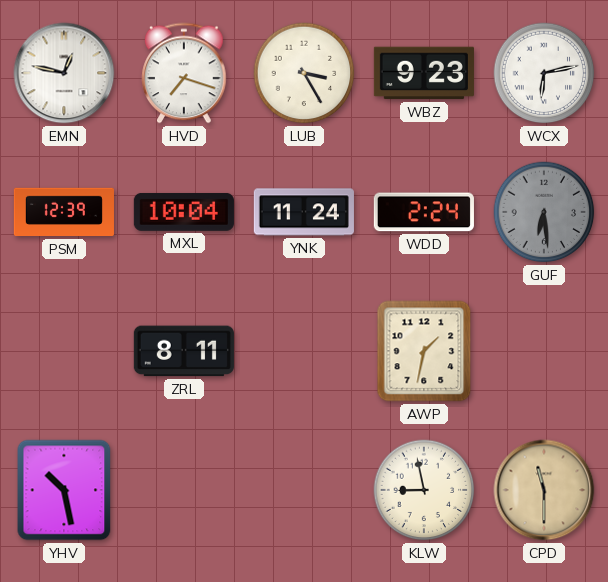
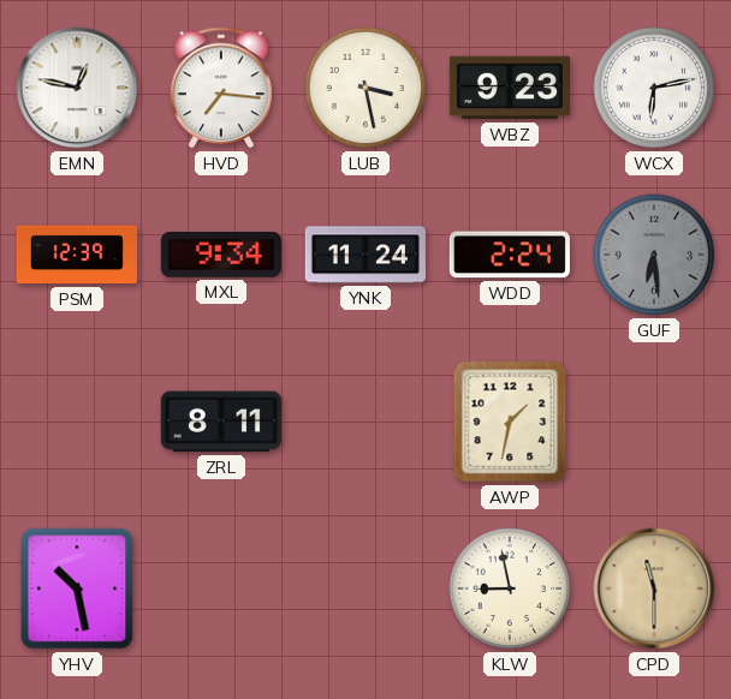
HVD: 7:18 -> 7:16 (221, 88)
LUB: 3:25 -> 3:28 (365, 88)
MXL: 10:04 -> 9:34 (221, 255)
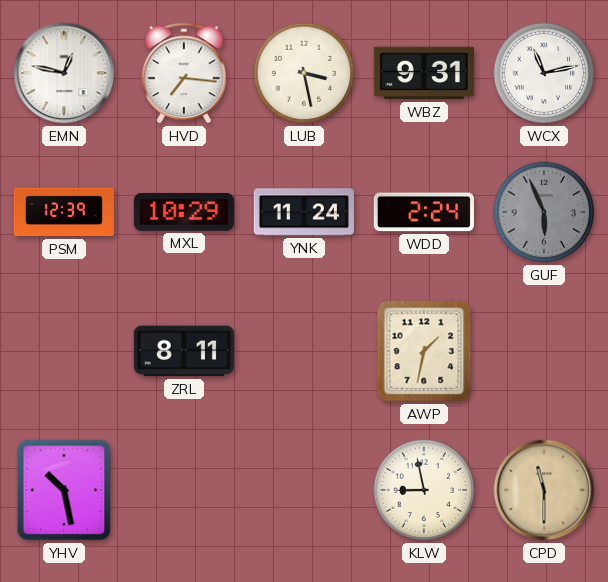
WBZ: 9:23 -> 9:31 (424, 73)
WCX: 6:13 -> 11:13 (544, 73)
MXL: 9:34 -> 10:29 (184, 212)
GUF: 6:29 -> 5:56 (544, 212)
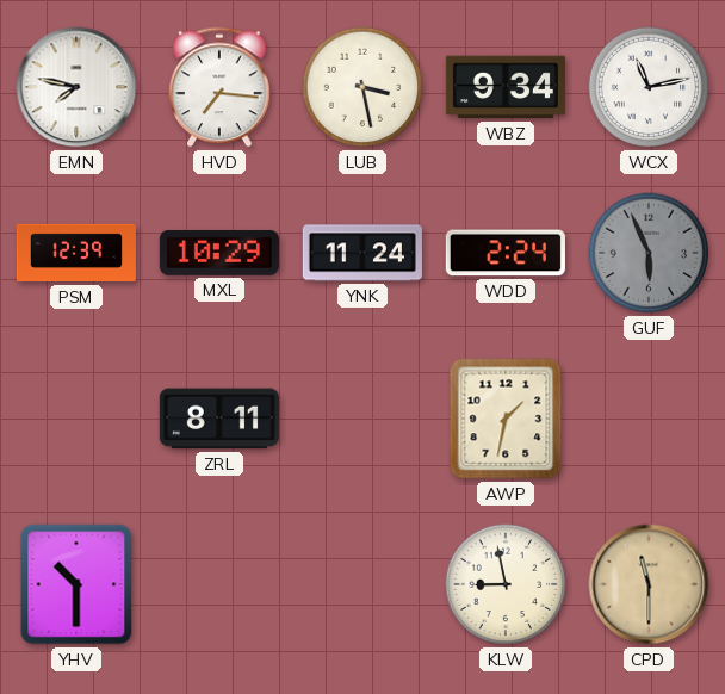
EMN: 12:47 -> 7:47 (76, 87)
WBZ: 9:31 -> 9:34 (506, 87)
YHV: 10:28 -> 10:30 (76, 584)
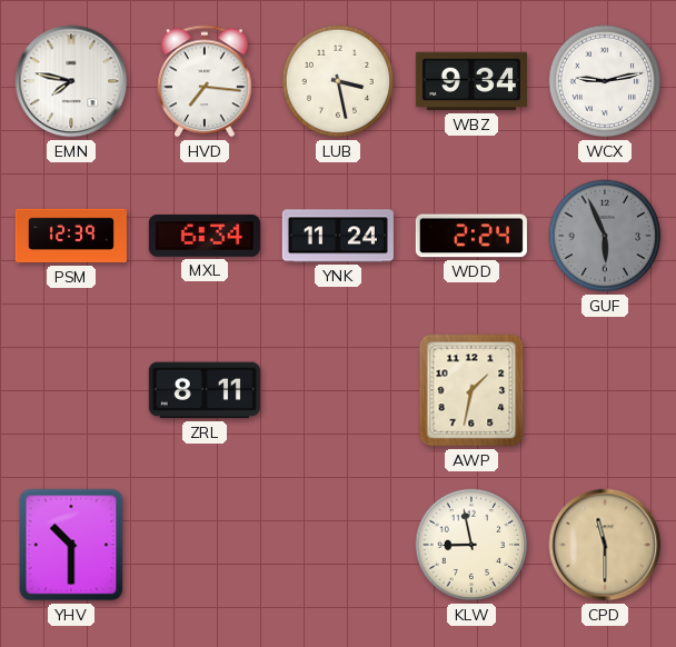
WCX: 11:13 -> 9:13 (605, 81)
MXL: 10:29 -> 6:34 (205, 236)
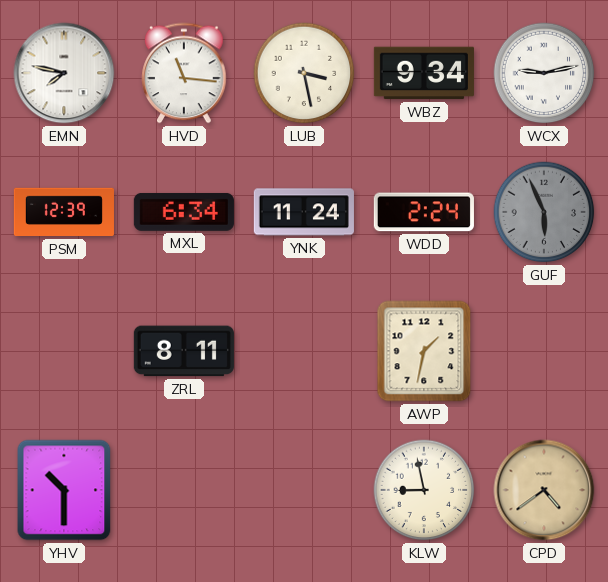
HVD: 7:16 -> 11:16 (184, 73)
CPD: 11:30 -> 4:39 (544, 490)
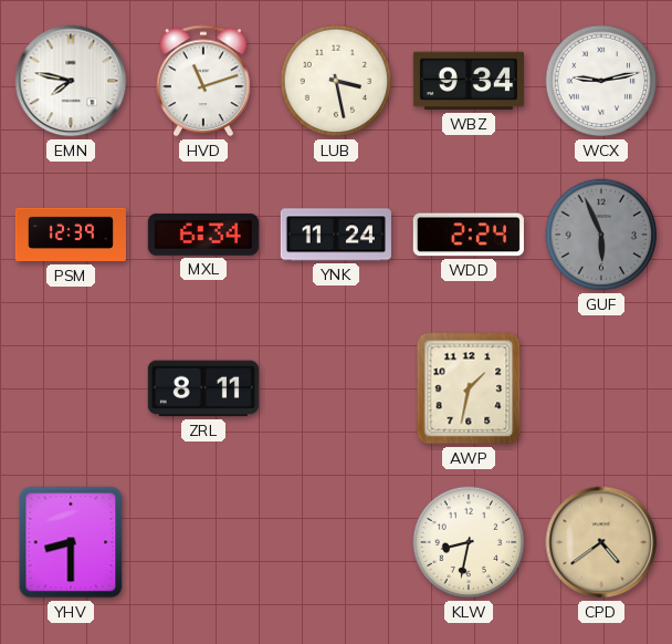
HVD: 11:16 -> 11:12 (203, 81)
YHV: 10:30 -> 8:30 (71, 542)
KLW: 8:58 -> 8:32 (469, 542)
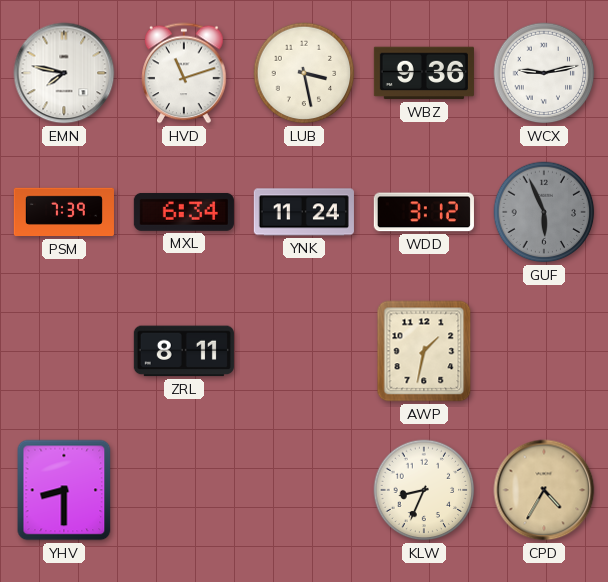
WBZ: 9:34 -> 9:36 (424, 73)
PSM: 12:39 -> 7:39 (64, 212)
WDD: 2:24 -> 3:12 (424, 212)
KLW: 8:32 -> 8:34 (424, 490)
CPD: 4:39 -> 4:35 (544, 490)
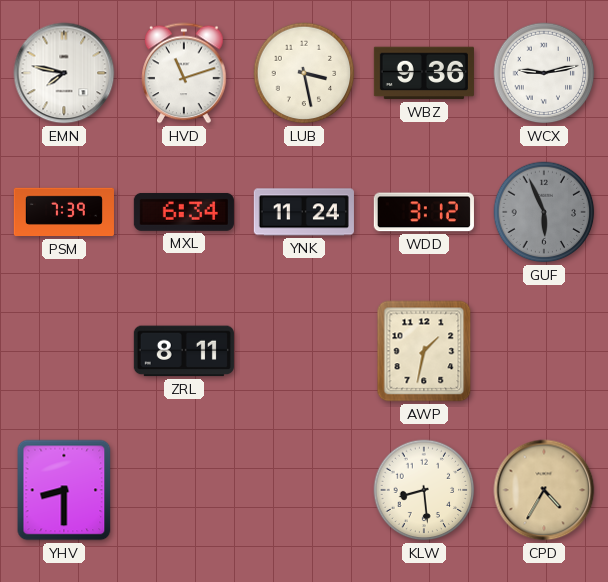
KLW: 8:34 -> 8:29 (424, 490)
